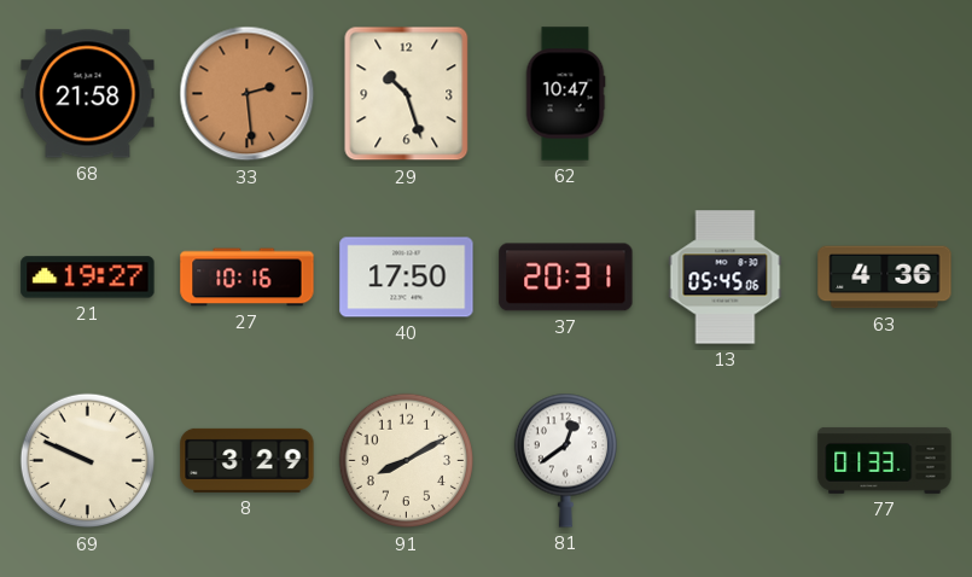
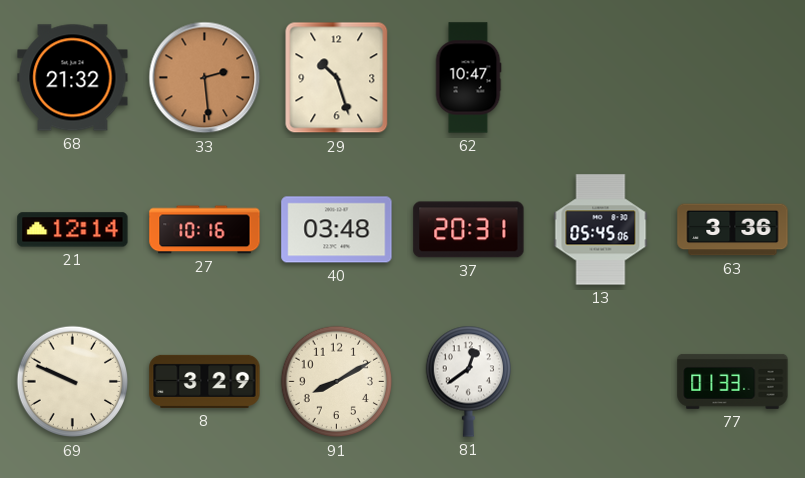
68: 21:58 -> 21:32 (73, 78)
21: 19:27 -> 12:14 (73, 230)
40: 17:50 -> 03:48 (337, 230)
63: 4:36 -> 3:36 (733, 230)
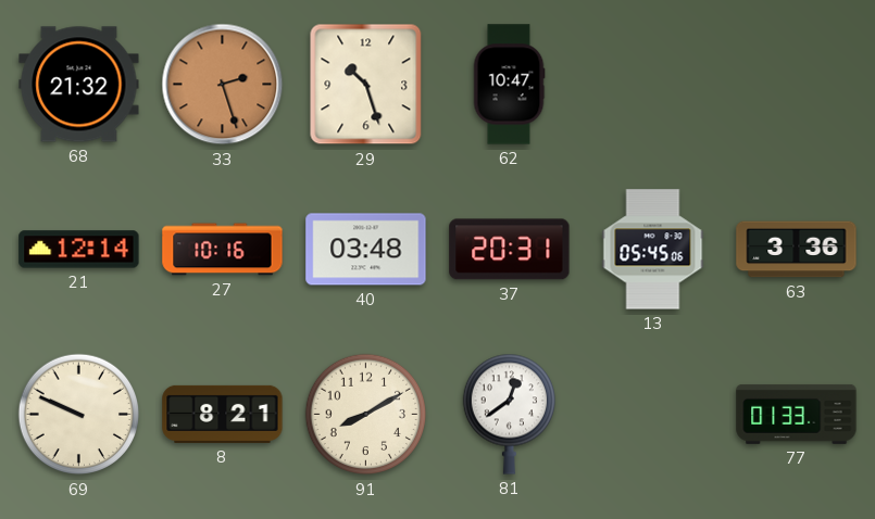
33: 2:29 -> 2:27 (223, 85)
8: 3:29 -> 8:21 (223, 414)
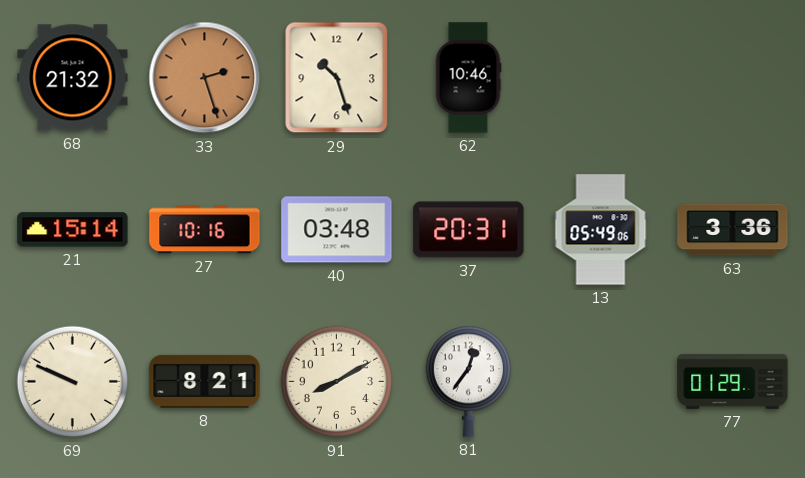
62: 10:47 -> 10:46 (468, 78)
21: 12:14 -> 15:14 (73, 230)
13: 05:45 -> 05:49 (601, 230)
81: 12:39 -> 12:36 (468, 381)
77: 01:33 -> 01:29 (733, 381)
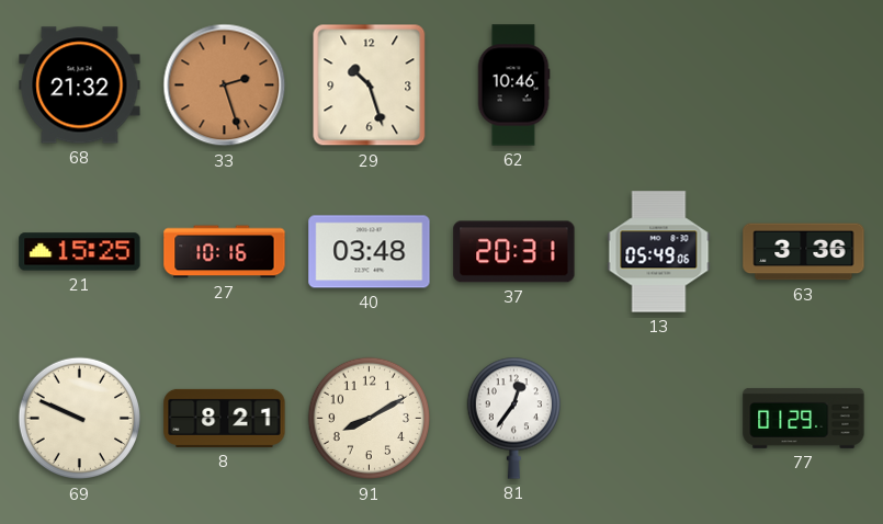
21: 15:14 -> 15:25 (80, 252)
